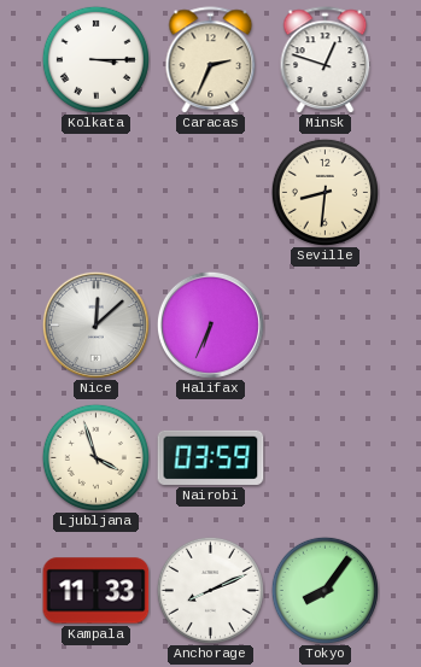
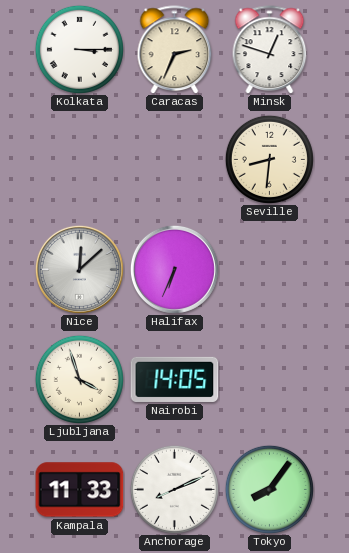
Nairobi: 03:59 -> 14:05 (175, 379)
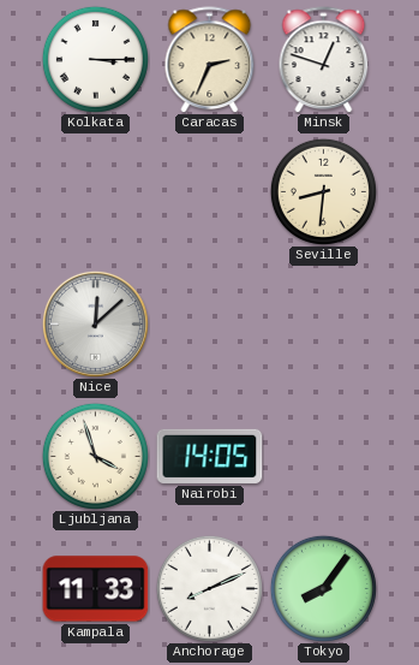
Halifax: 6:34 -> none (174, 269)
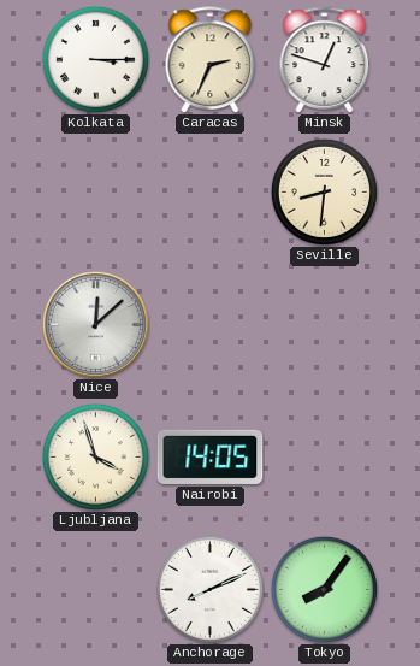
Kampala: 11:33 -> none (96, 589)
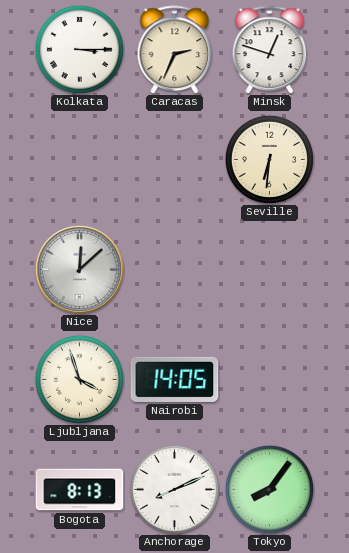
Seville: 8:31 -> 6:31 (269, 159)
Bogota: none -> 8:13 (80, 490)
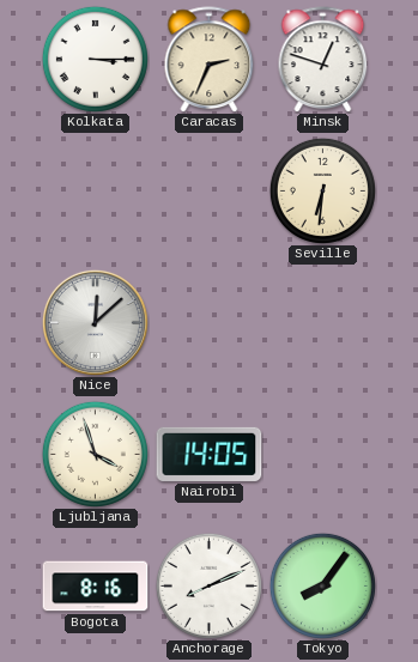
Bogota: 8:13 -> 8:16 (96, 587)
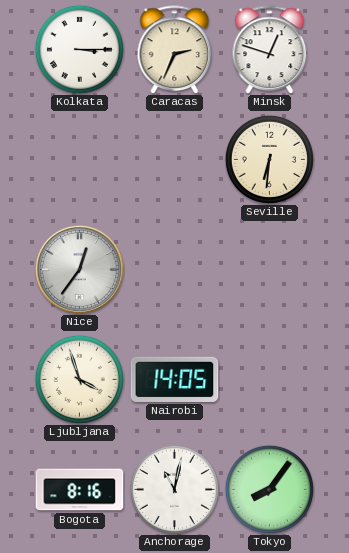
Nice: 12:08 -> 12:36 (79, 269)
Anchorage: 8:11 -> 11:02 (174, 489)
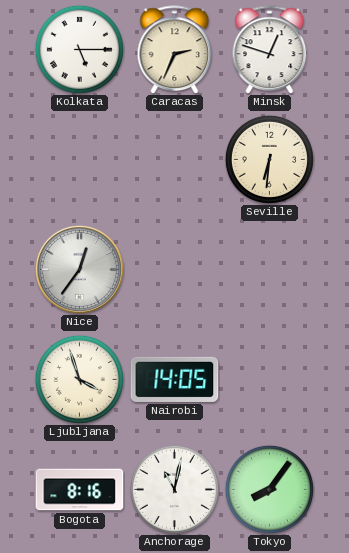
Kolkata: 3:15 -> 5:15 (79, 49)
